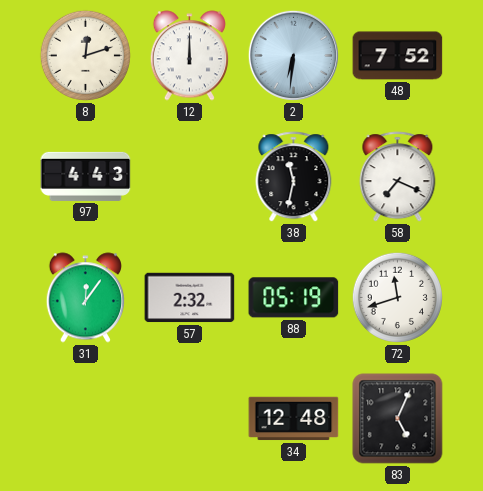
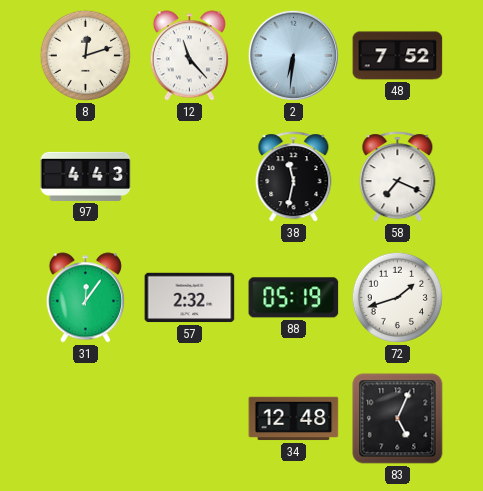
12: 12:00 -> 11:23 (189, 56)
72: 11:42 -> 1:42 (397, 297)
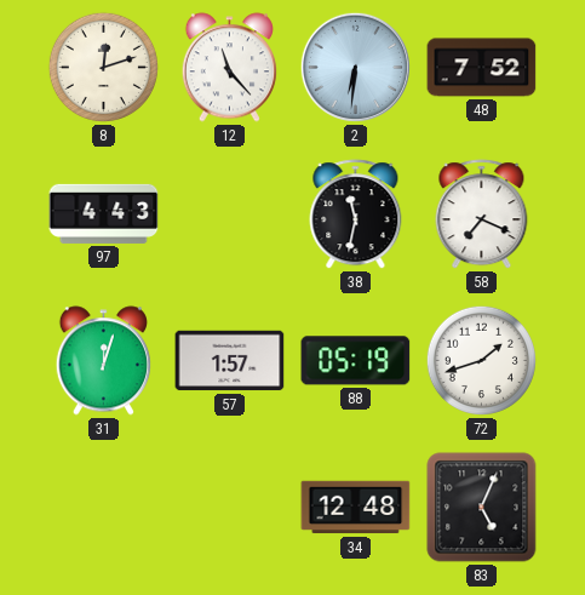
31: 12:06 -> 12:03 (103, 361)
57: 2:32 -> 1:57 (230, 361)
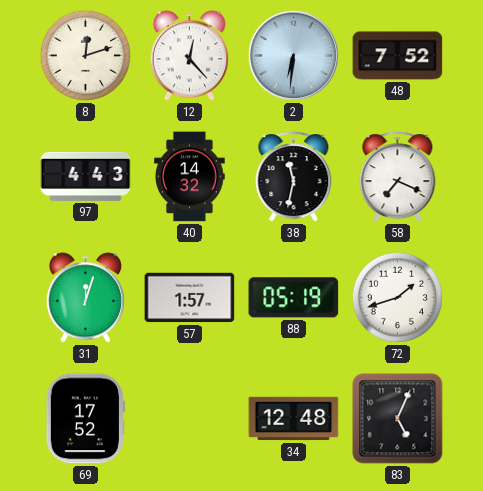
12: 11:23 -> 12:23 (189, 56)
40: none -> 14:32 (190, 177)
69: none -> 17:52 (85, 419)
